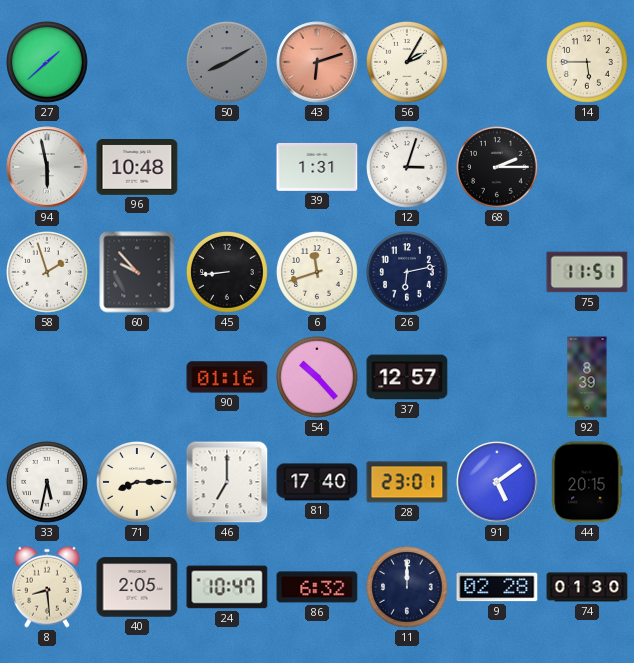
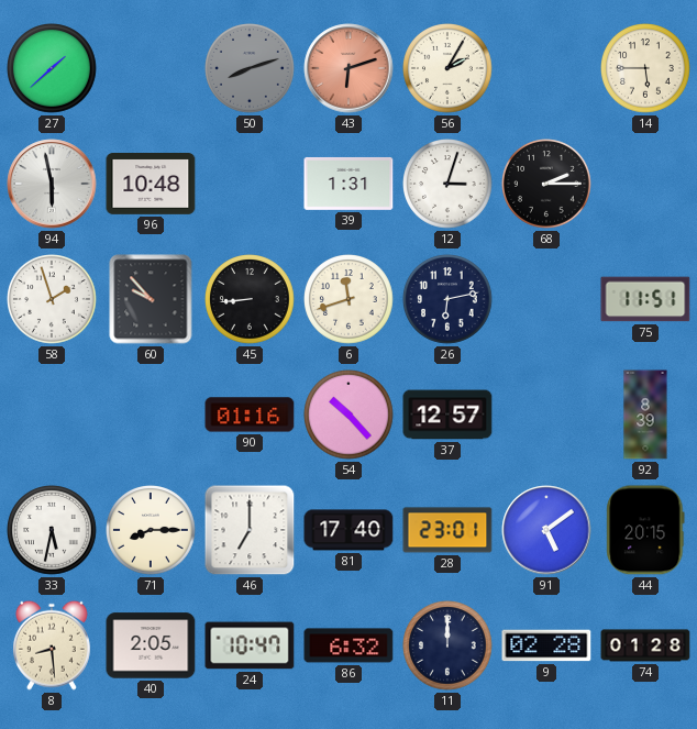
50: 8:10 -> 8:12 (251, 69)
74: 01:30 -> 01:28 (645, 645)
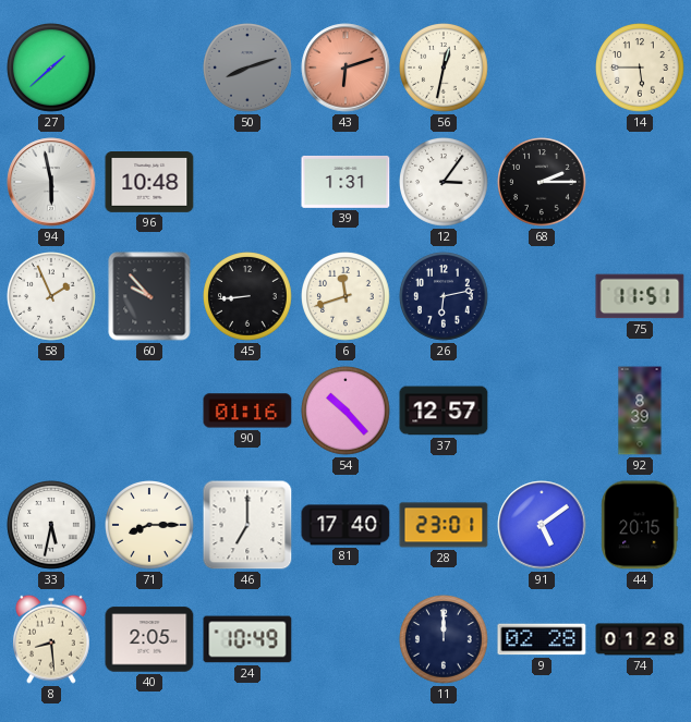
56: 2:05 -> 12:32 (445, 69)
12: 3:03 -> 3:06 (445, 183)
58: 1:57 -> 1:56 (52, 297)
24: 10:47 -> 10:49 (247, 639)
86: 6:32 -> none (348, 645)
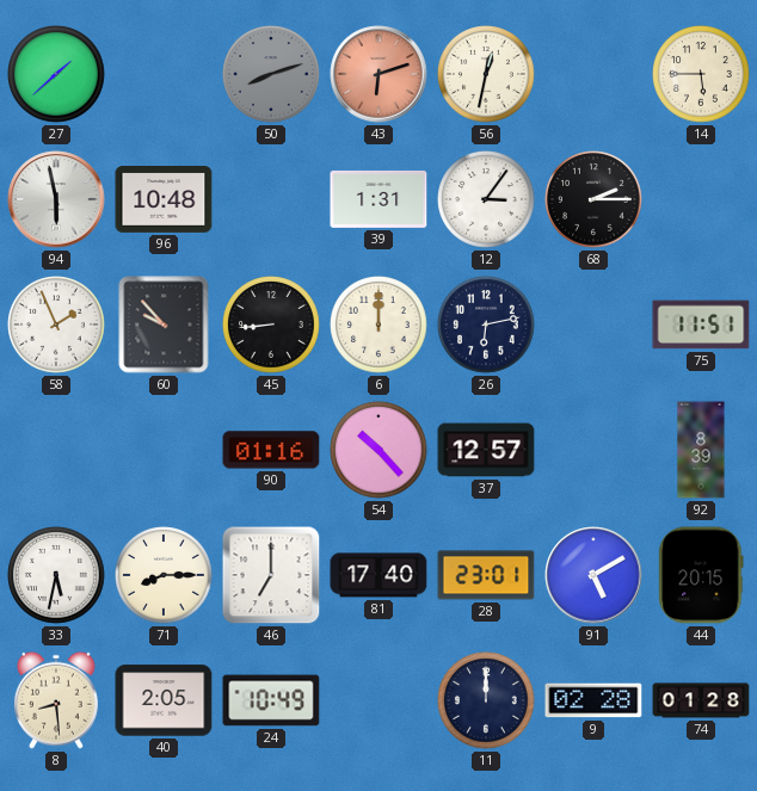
6: 11:42 -> 12:00 (380, 326)
91: 5:09 -> 5:10 (593, 575)
